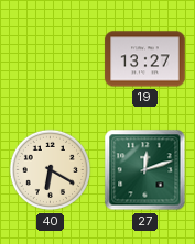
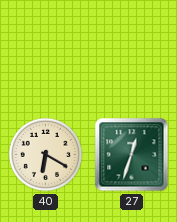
19: 13:27 -> none (145, 59)
27: 12:12 -> 12:33 (132, 155)
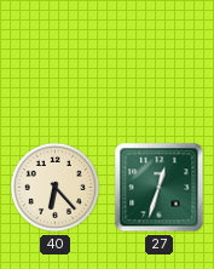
40: 6:20 -> 6:23 (56, 188)
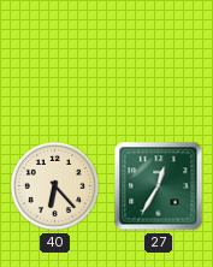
27: 12:33 -> 12:35 (159, 186)
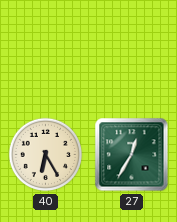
40: 6:23 -> 6:25 (46, 155)
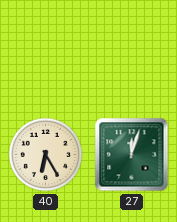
27: 12:35 -> 12:03 (132, 155)
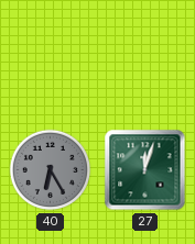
40 dial: cream -> grey (51, 170)
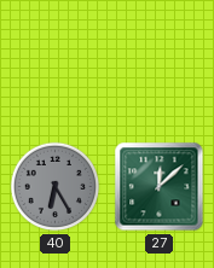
27: 12:03 -> 12:08 (160, 187)
